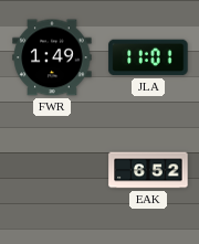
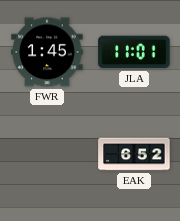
FWR: 1:49 -> 1:45 (47, 52)
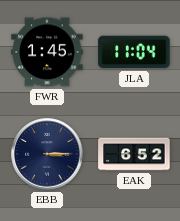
JLA: 11:01 -> 11:04 (134, 52)
EBB: none -> 3:15 (47, 154)
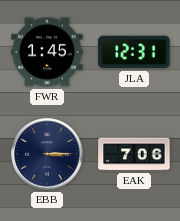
JLA: 11:04 -> 12:31 (134, 52)
EAK: 6:52 -> 7:06 (134, 154)
